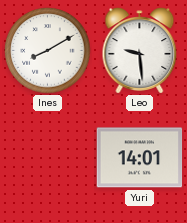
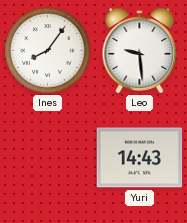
Ines: 8:10 -> 8:06 (48, 51)
Yuri: 14:01 -> 14:43 (140, 158)
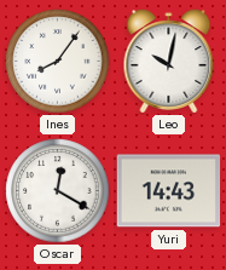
Leo: 9:29 -> 10:02 (169, 62)
Oscar: none -> 12:20 (58, 191)
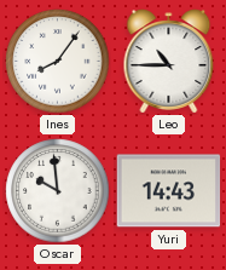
Leo: 10:02 -> 10:45 (169, 62)
Oscar: 12:20 -> 9:59 (58, 191)
